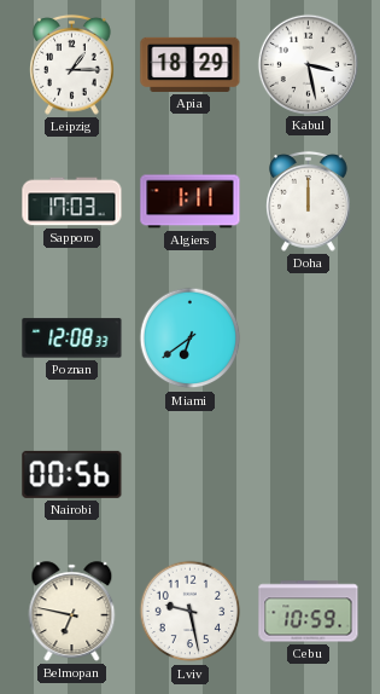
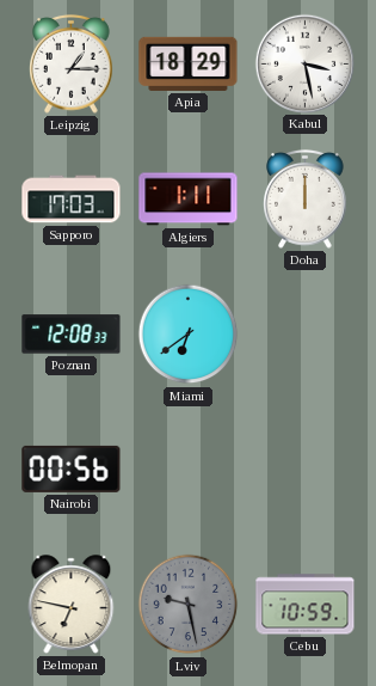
Lviv dial: white -> grey (189, 605)
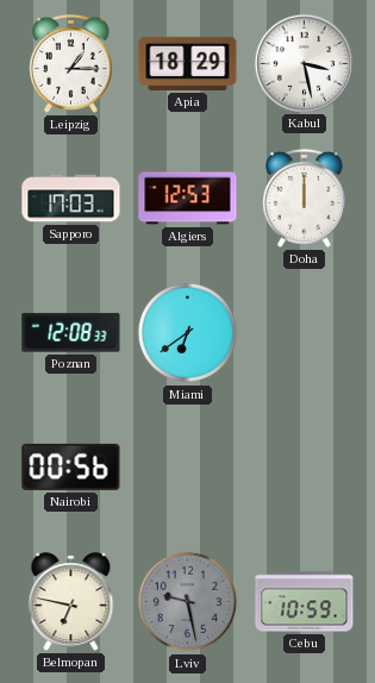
Algiers: 1:11 -> 12:53 (188, 199)
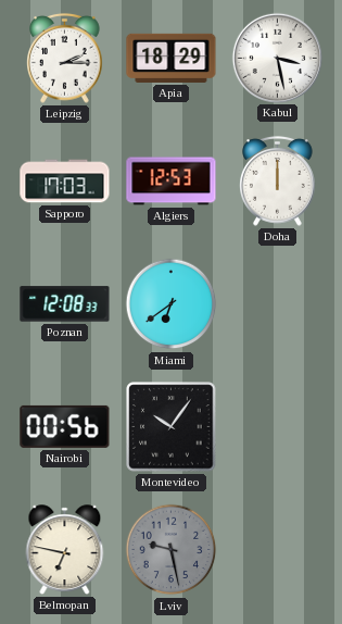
Leipzig: 1:15 -> 2:15 (65, 58)
Montevideo: none -> 10:06 (172, 427)
Cebu: 10:59 -> none (305, 602)
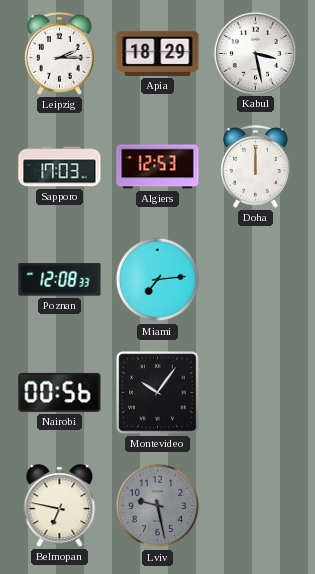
Miami: 6:39 -> 7:14 (158, 280)
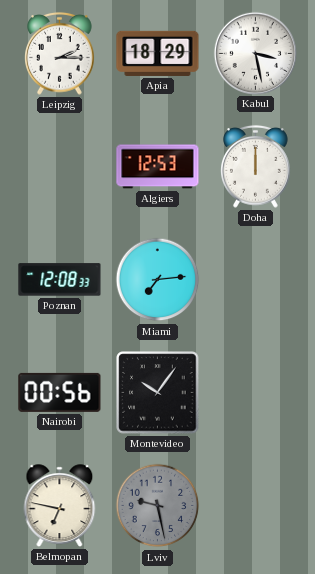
Sapporo: 17:03 -> none (60, 167)
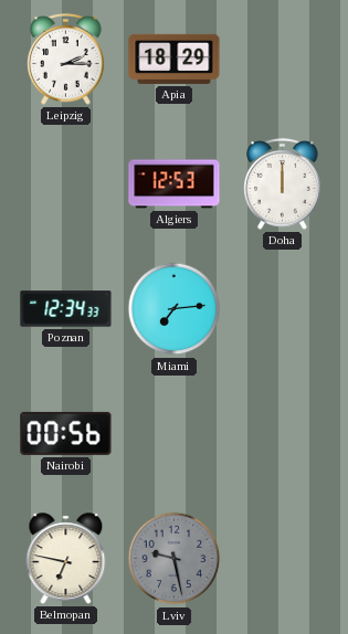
Kabul: 3:28 -> none (255, 53)
Poznan: 12:08 -> 12:34 (66, 309)
Montevideo: 10:06 -> none (158, 393)
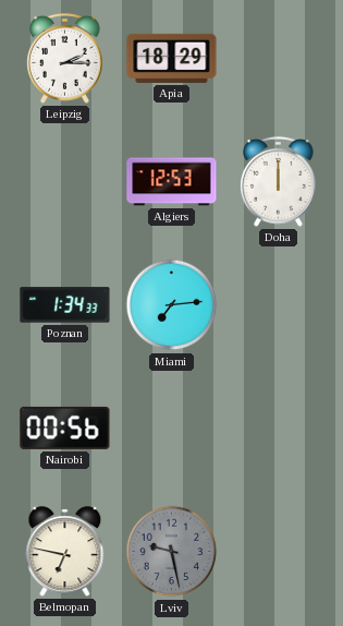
Poznan: 12:34 -> 1:34 (65, 305)
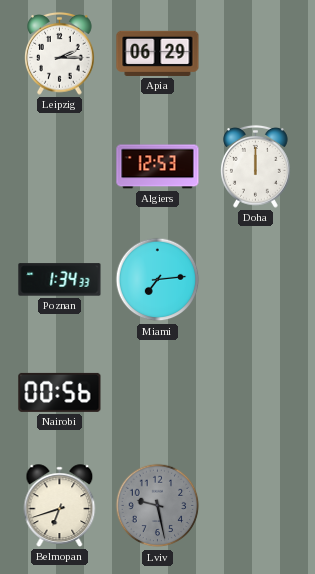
Apia: 18:29 -> 06:29 (158, 53)
Belmopan: 6:47 -> 6:42 (60, 506)
